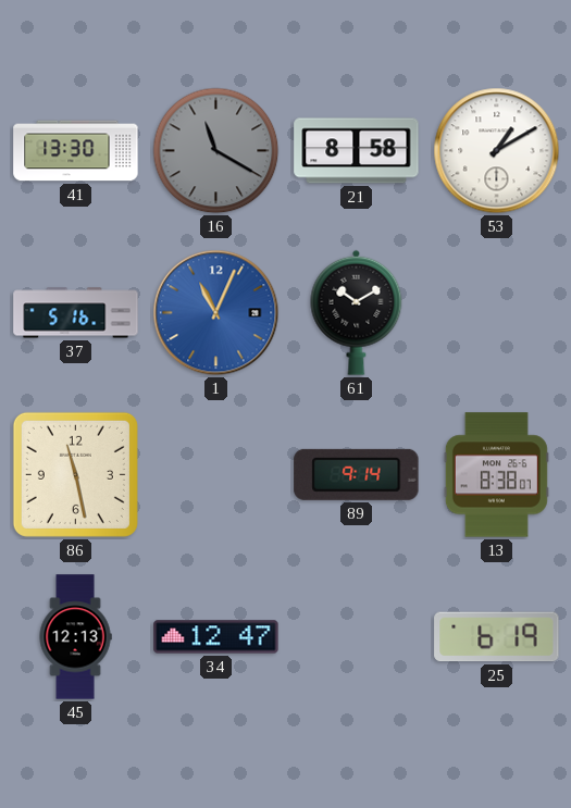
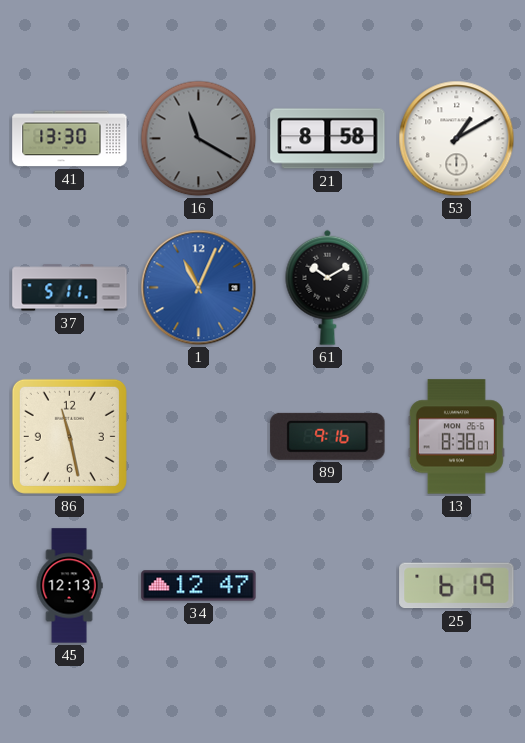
37: 5:16 -> 5:11 (70, 288)
89: 9:14 -> 9:16 (328, 436)
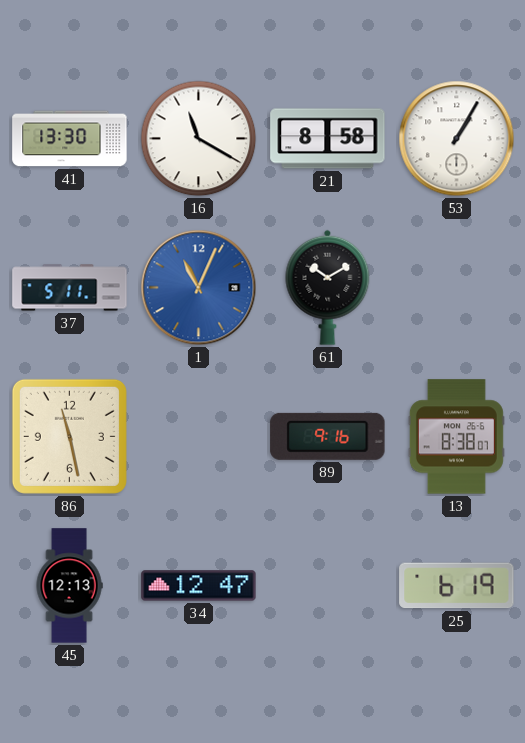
16 dial: grey -> white (199, 139)
53: 1:10 -> 1:05 (457, 139)
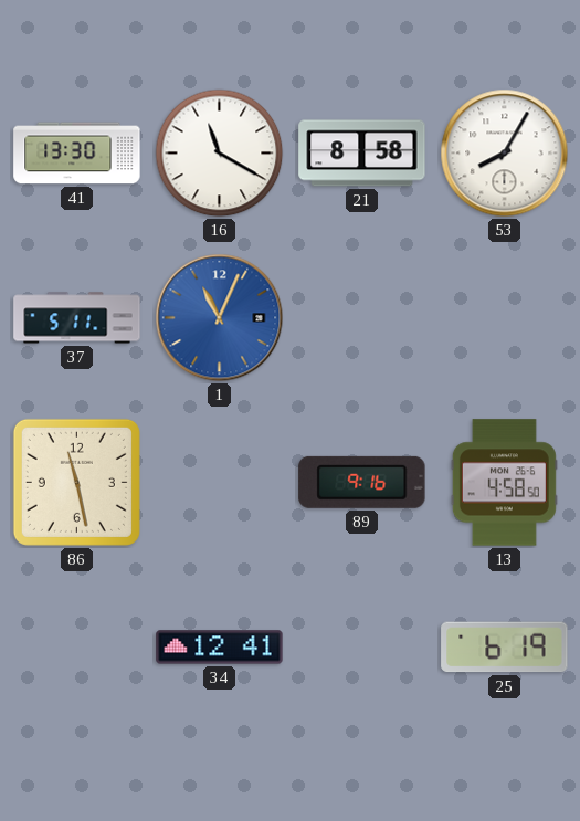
53: 1:05 -> 8:05 (505, 154)
61: 10:10 -> none (328, 287)
13: 8:38 -> 4:58 (504, 483)
45: 12:13 -> none (69, 586)
34: 12:47 -> 12:41 (220, 648)
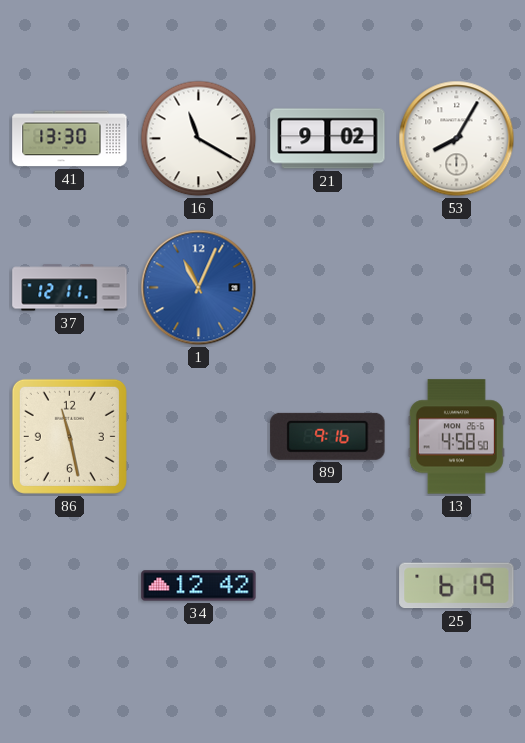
21: 8:58 -> 9:02 (328, 139)
37: 5:11 -> 12:11 (70, 288)
34: 12:41 -> 12:42 (199, 586)
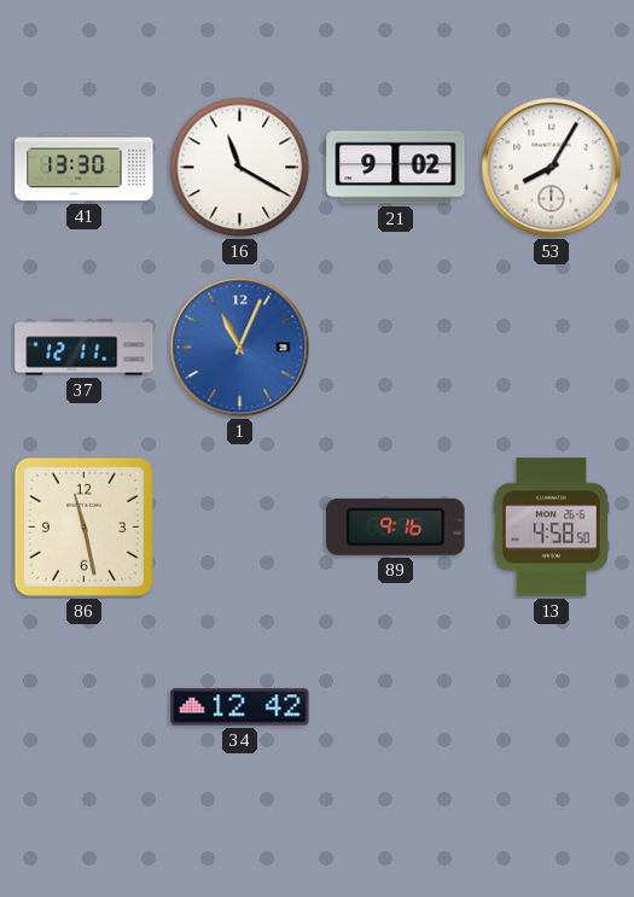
25: 6:19 -> none (457, 586)
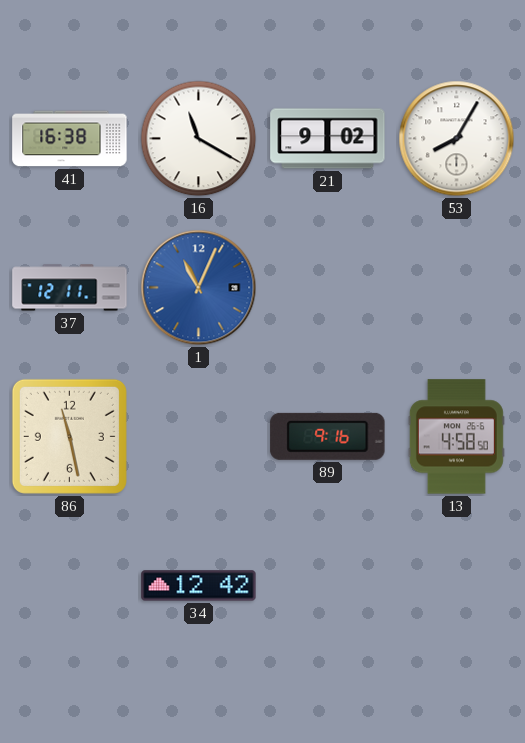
41: 13:30 -> 16:38 (70, 139)
